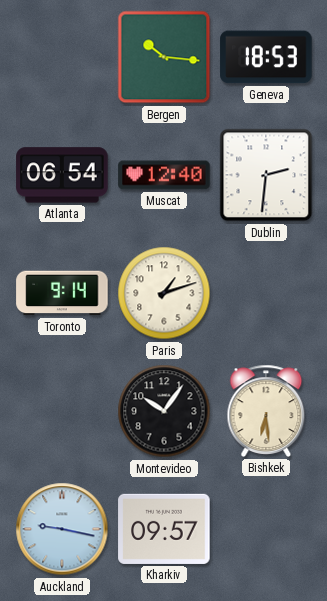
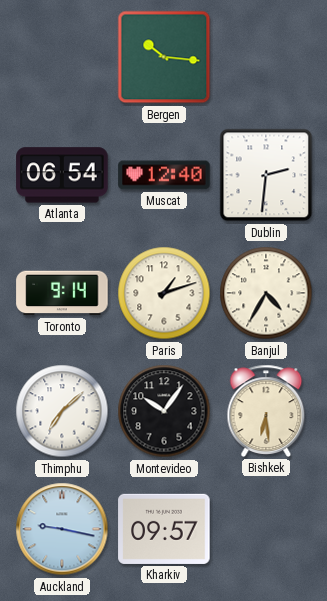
Geneva: 18:53 -> none (266, 57)
Banjul: none -> 4:35 (266, 293)
Thimphu: none -> 7:08 (62, 411)
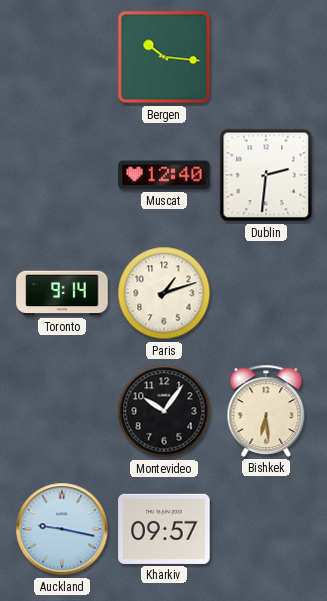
Atlanta: 06:54 -> none (62, 175)
Banjul: 4:35 -> none (266, 293)
Thimphu: 7:08 -> none (62, 411)
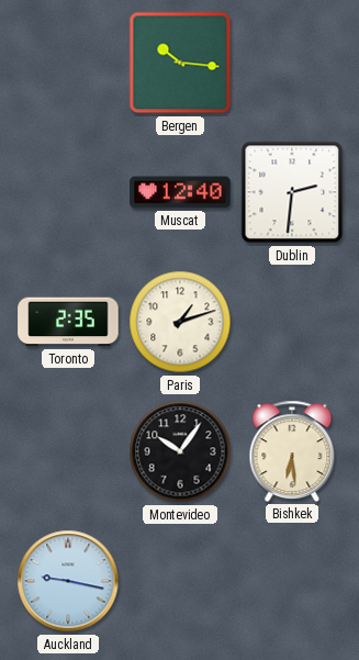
Toronto: 9:14 -> 2:35 (68, 322)
Kharkiv: 09:57 -> none (164, 529)
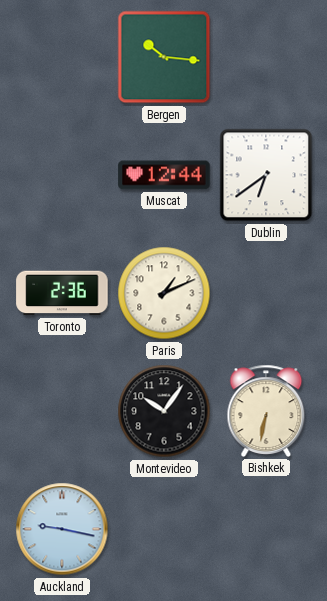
Muscat: 12:40 -> 12:44 (164, 175)
Dublin: 2:31 -> 6:39 (266, 175)
Toronto: 2:35 -> 2:36 (62, 293)
Paris: 1:12 -> 1:11 (164, 293)
Bishkek: 6:29 -> 6:32 (266, 411)
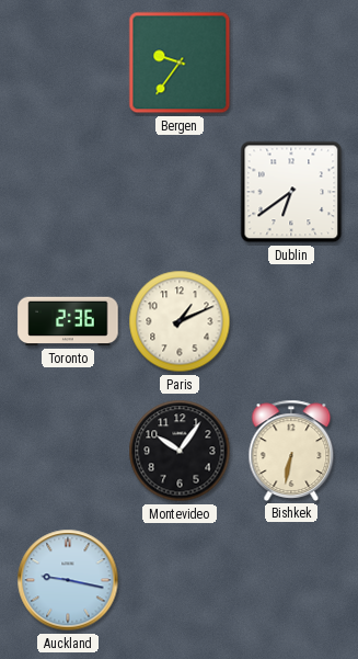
Bergen: 10:16 -> 9:36 (180, 63)
Muscat: 12:44 -> none (164, 175)
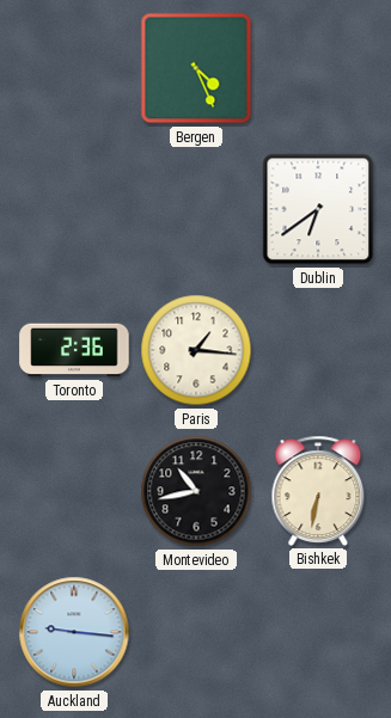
Bergen: 9:36 -> 4:26 (196, 68)
Paris: 1:11 -> 1:16 (196, 350)
Montevideo: 10:06 -> 10:43 (196, 491)
Auckland: 9:17 -> 9:16 (74, 632)
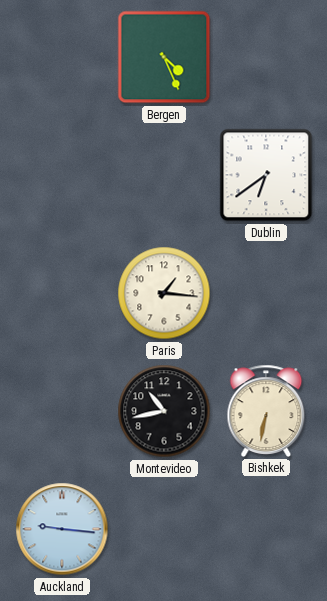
Toronto: 2:36 -> none (74, 350)
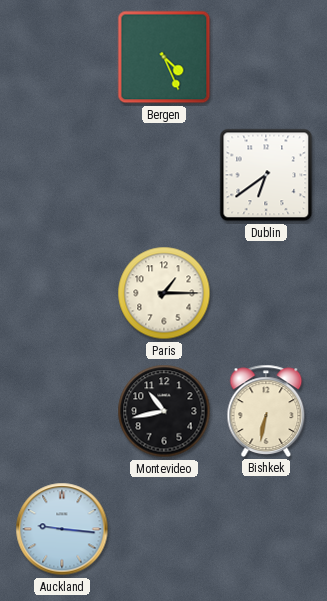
Paris: 1:16 -> 1:15 (164, 293)
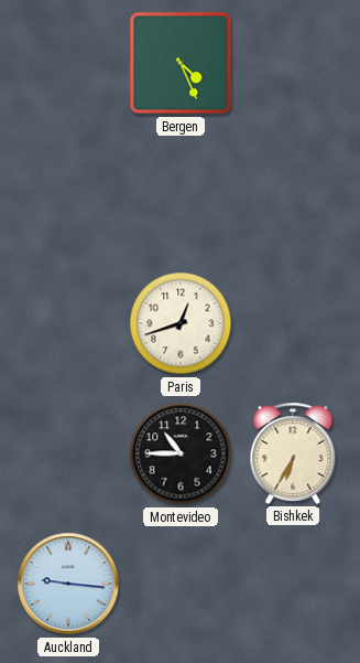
Dublin: 6:39 -> none (266, 175)
Paris: 1:15 -> 12:42 (181, 323)
Montevideo: 10:43 -> 10:45 (181, 453)
Bishkek: 6:32 -> 6:35 (293, 453)
